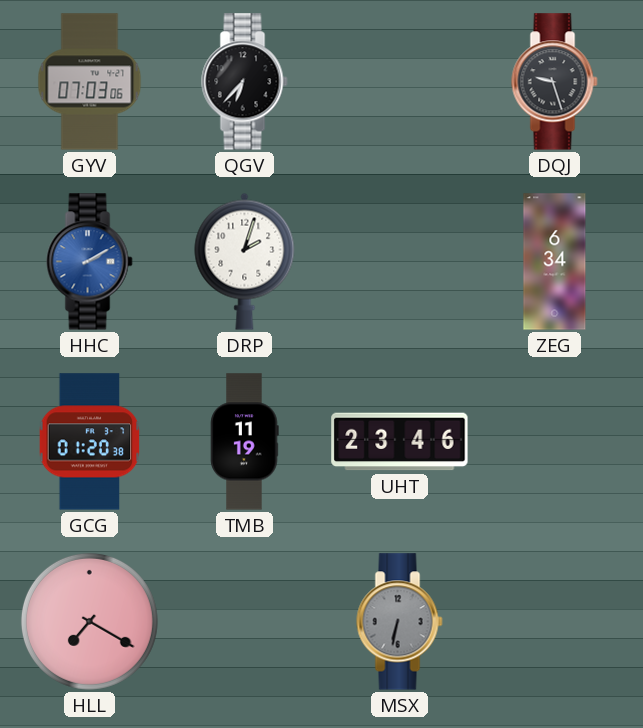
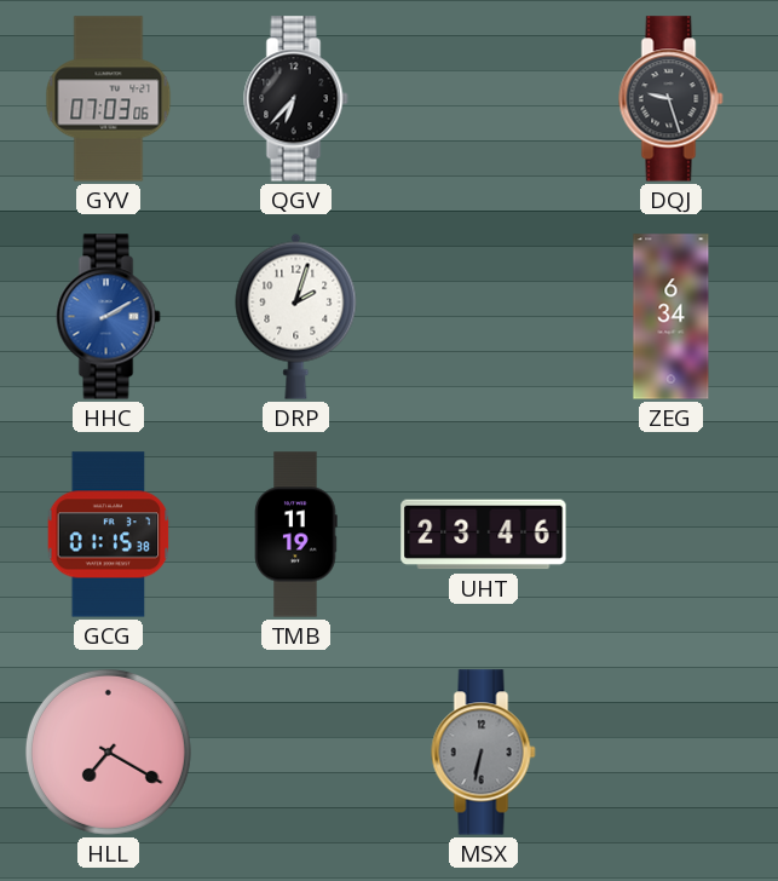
GCG: 01:20 -> 01:15 (109, 535)
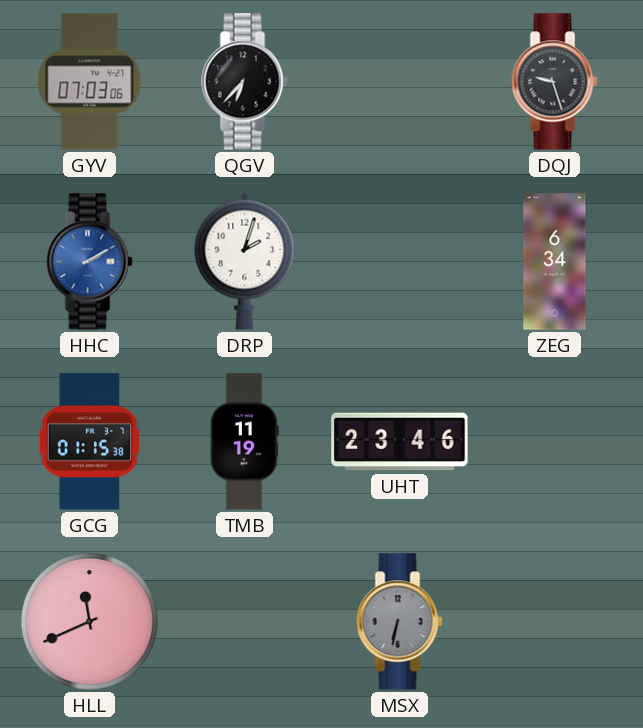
HLL: 7:20 -> 11:41 (89, 621)
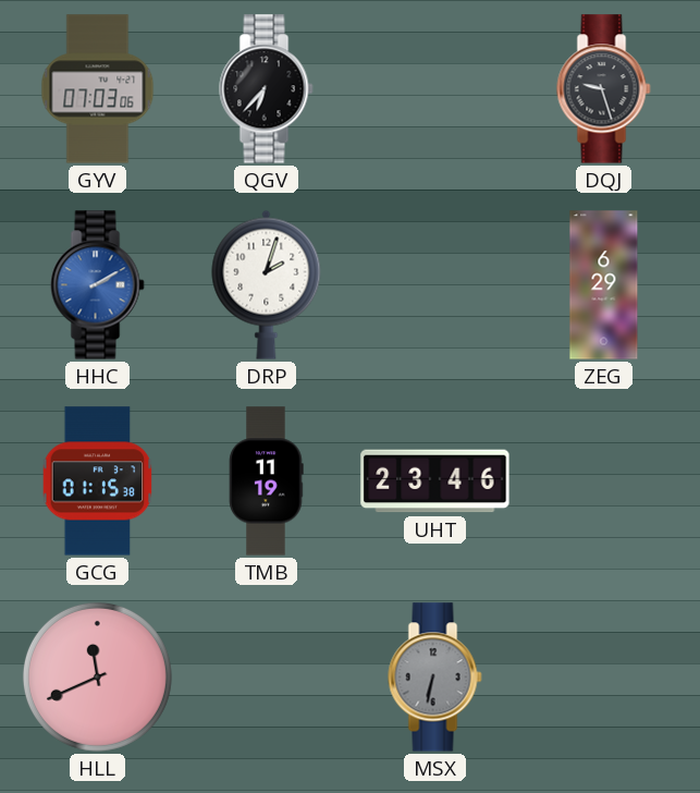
ZEG: 6:34 -> 6:29 (604, 285)
